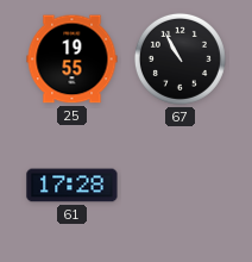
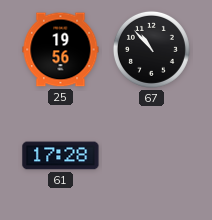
25: 19:55 -> 19:56 (61, 50)
67: 10:55 -> 10:53 (151, 49)
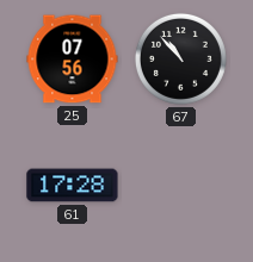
25: 19:56 -> 07:56 (73, 60)
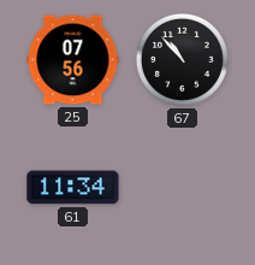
61: 17:28 -> 11:34 (73, 188)
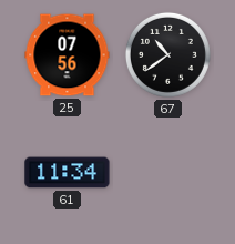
67: 10:53 -> 10:39 (167, 54)
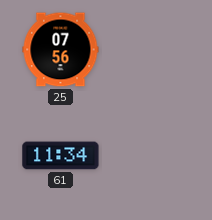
67: 10:39 -> none (167, 54)
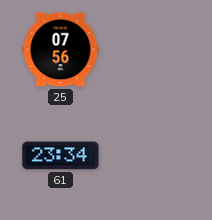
61: 11:34 -> 23:34 (61, 156)
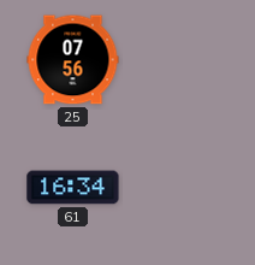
61: 23:34 -> 16:34 (73, 188)
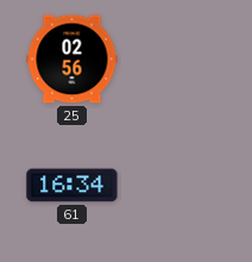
25: 07:56 -> 02:56 (73, 60)
